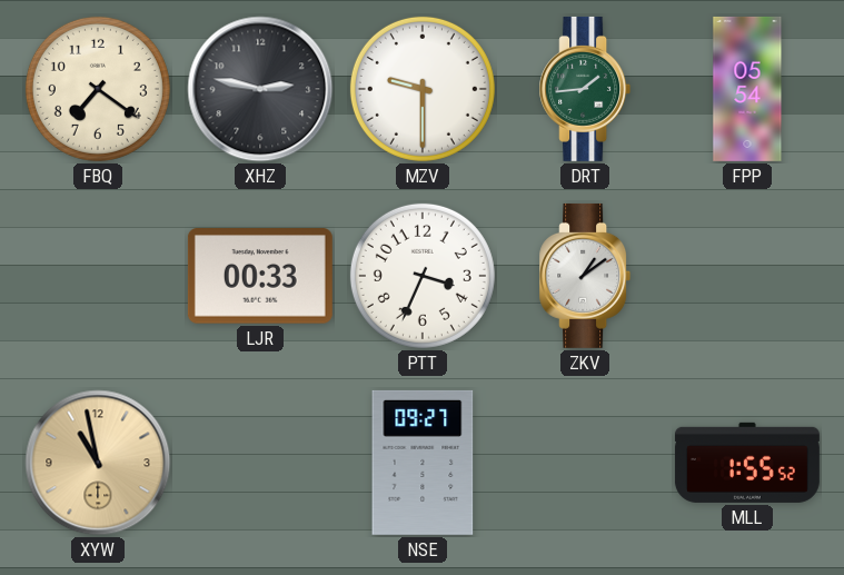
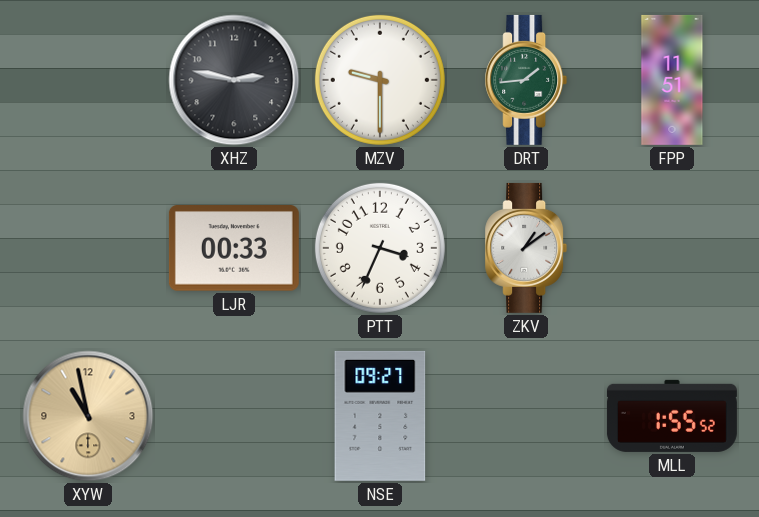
FBQ: 7:21 -> none (98, 89)
FPP: 05:54 -> 11:51 (672, 80)
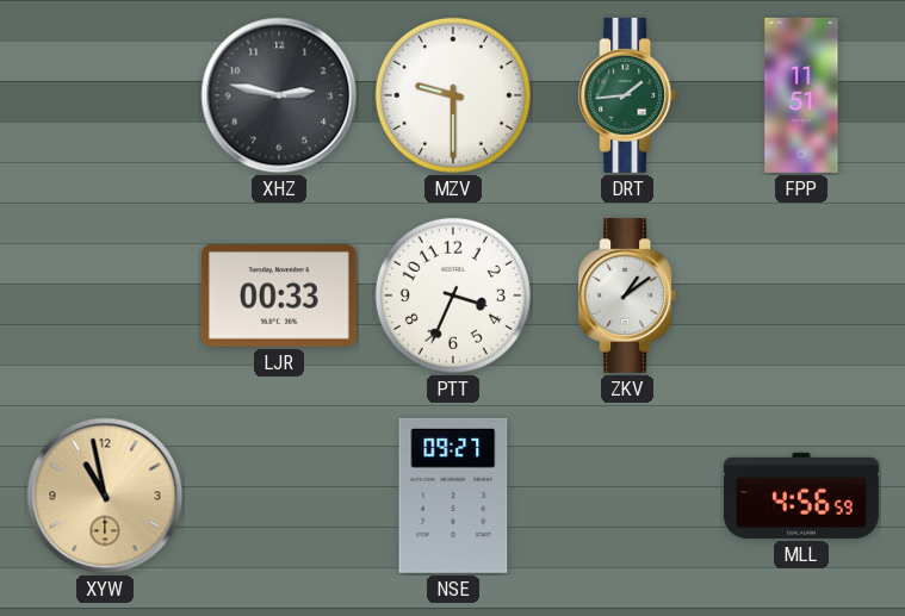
MLL: 1:55 -> 4:56 (801, 496)
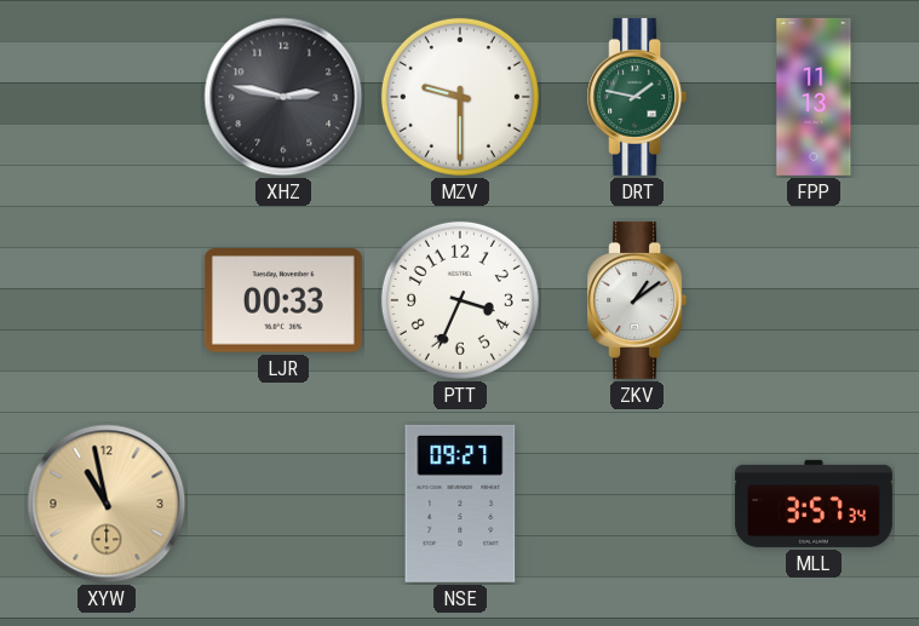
DRT: 1:44 -> 1:47 (637, 97)
FPP: 11:51 -> 11:13 (814, 97)
MLL: 4:56 -> 3:57 (814, 504)
